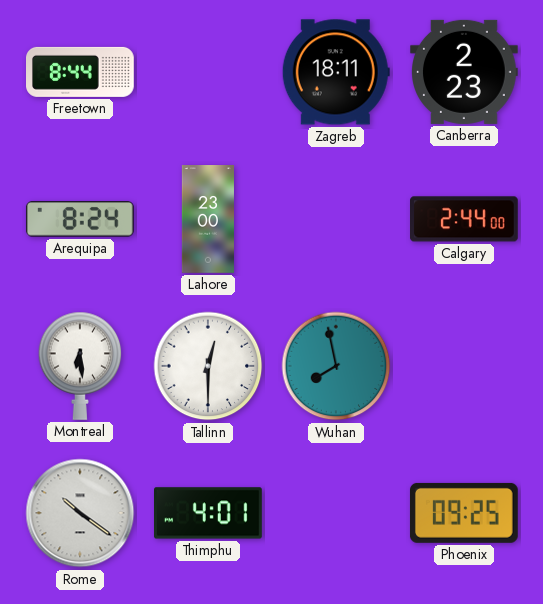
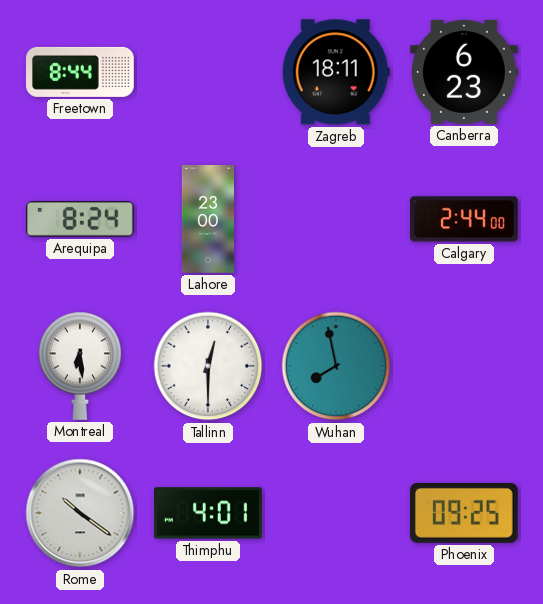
Canberra: 2:23 -> 6:23 (465, 72)
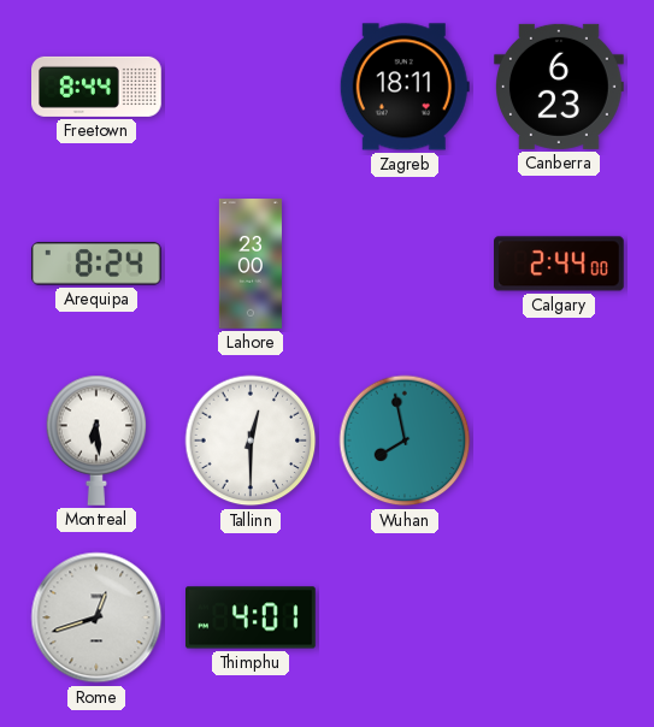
Rome: 10:21 -> 12:42 (96, 617)
Phoenix: 09:25 -> none (464, 513)
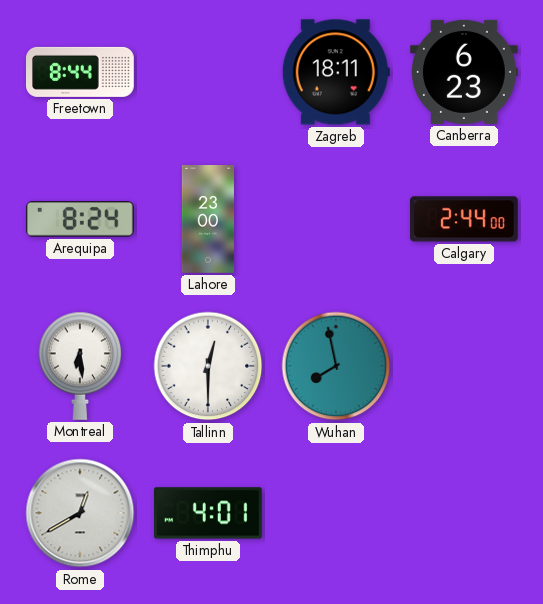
Rome: 12:42 -> 12:40 (80, 513)
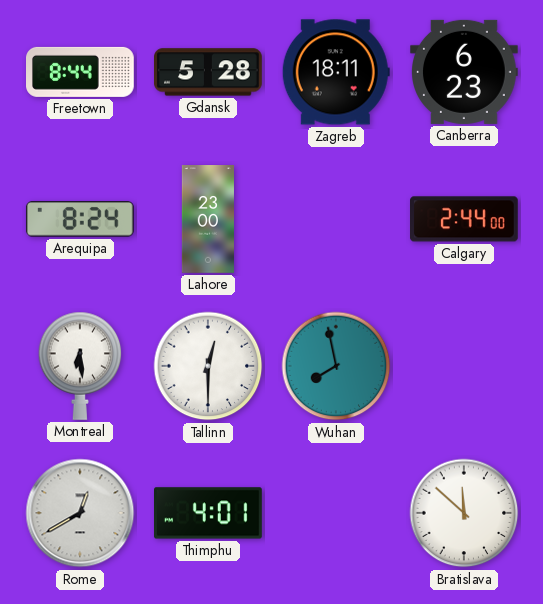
Gdansk: none -> 5:28 (209, 72)
Bratislava: none -> 11:52 (464, 513)
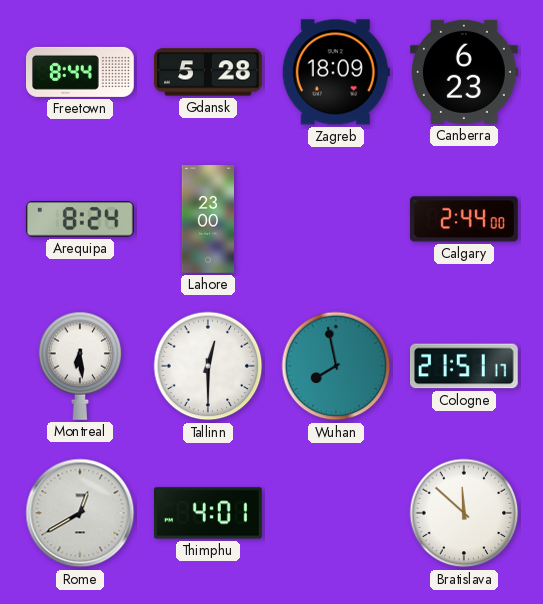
Zagreb: 18:11 -> 18:09 (336, 72)
Cologne: none -> 21:51 (465, 366)
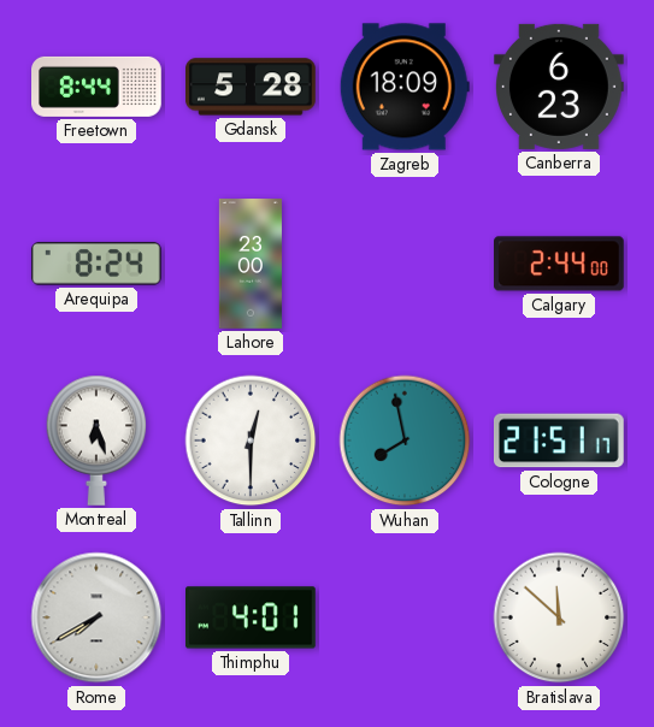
Montreal: 6:29 -> 6:27 (96, 441)
Rome: 12:40 -> 7:40 (96, 617)
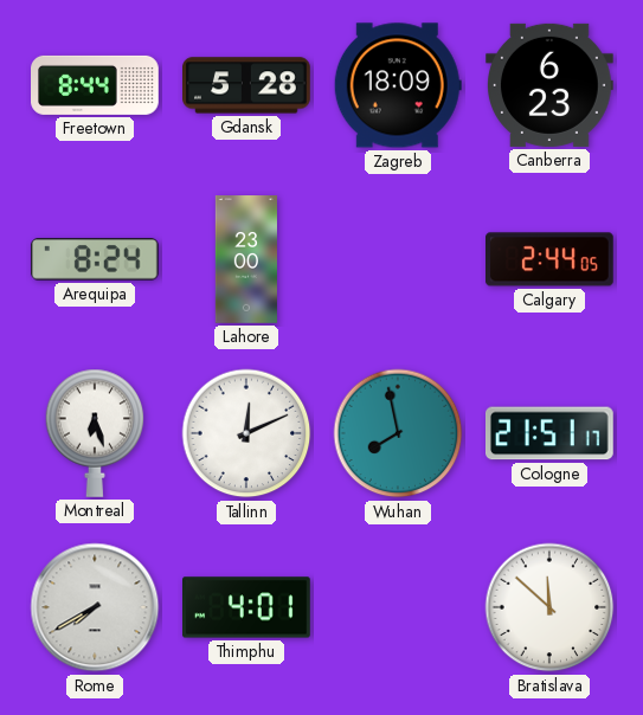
Calgary: 2:44:00 -> 2:44:05 (551, 259)
Tallinn: 12:30 -> 12:11 (246, 433)
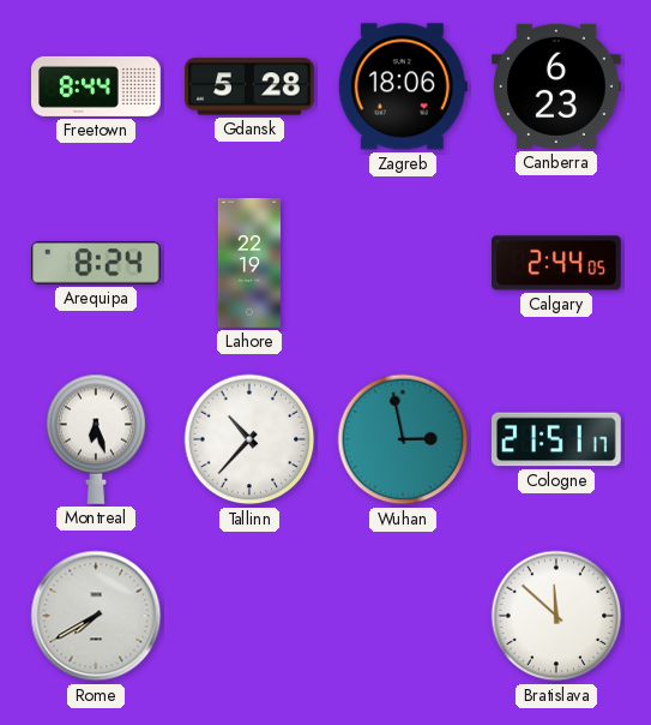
Zagreb: 18:09 -> 18:06 (403, 86)
Lahore: 23:00 -> 22:19 (248, 263)
Tallinn: 12:11 -> 10:37 (249, 439)
Wuhan: 7:58 -> 2:58 (403, 439)
Thimphu: 4:01 -> none (247, 607)
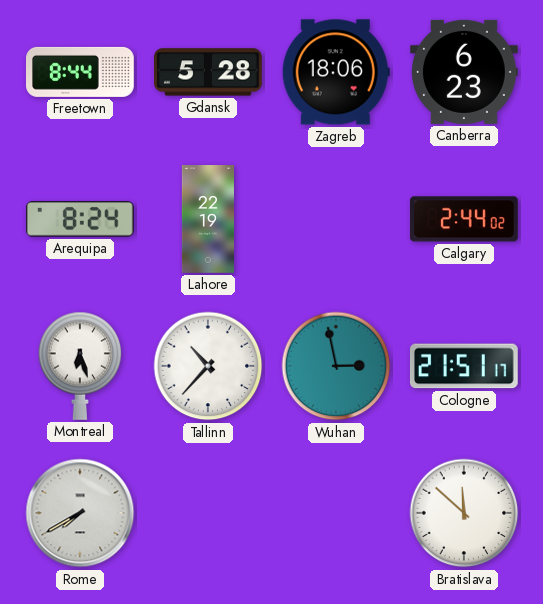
Calgary: 2:44:05 -> 2:44:02 (465, 219)
